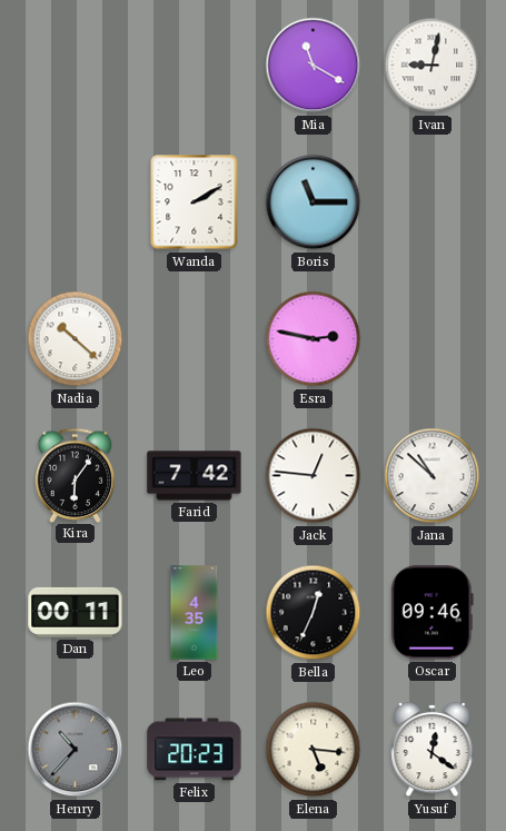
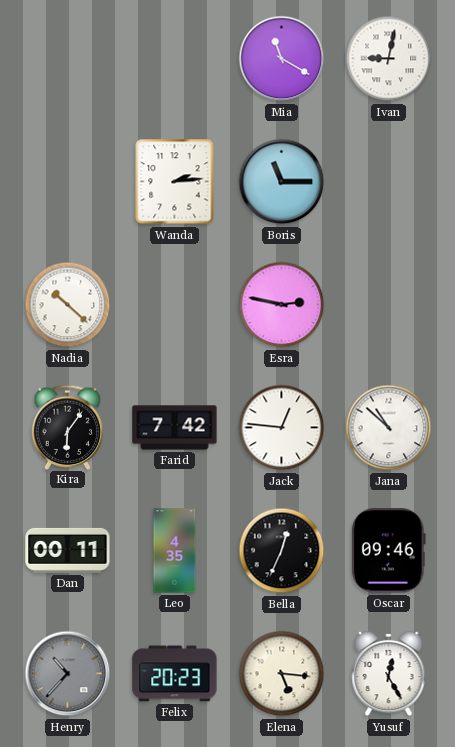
Wanda: 2:10 -> 2:14 (175, 182)
Yusuf: 12:21 -> 12:25 (389, 674)
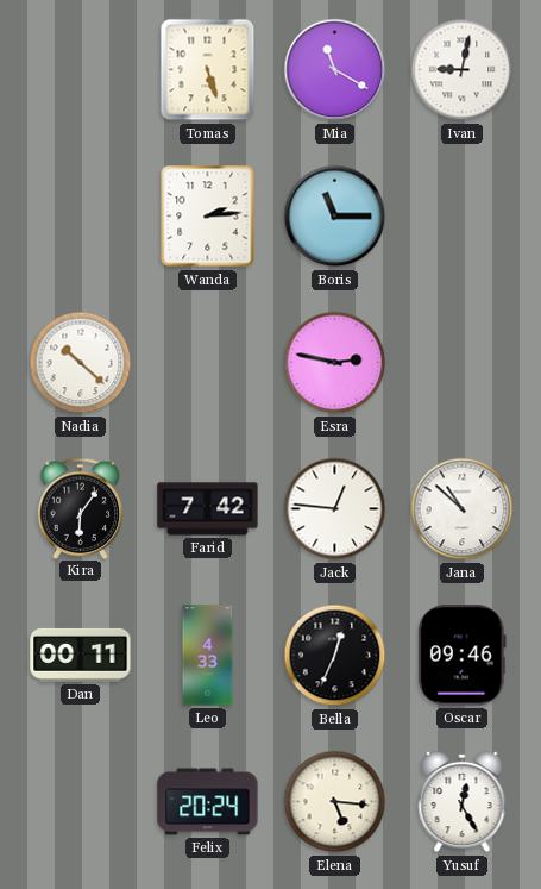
Tomas: none -> 5:27 (208, 70)
Leo: 4:35 -> 4:33 (208, 656)
Henry: 10:37 -> none (68, 674)
Felix: 20:23 -> 20:24 (208, 802)
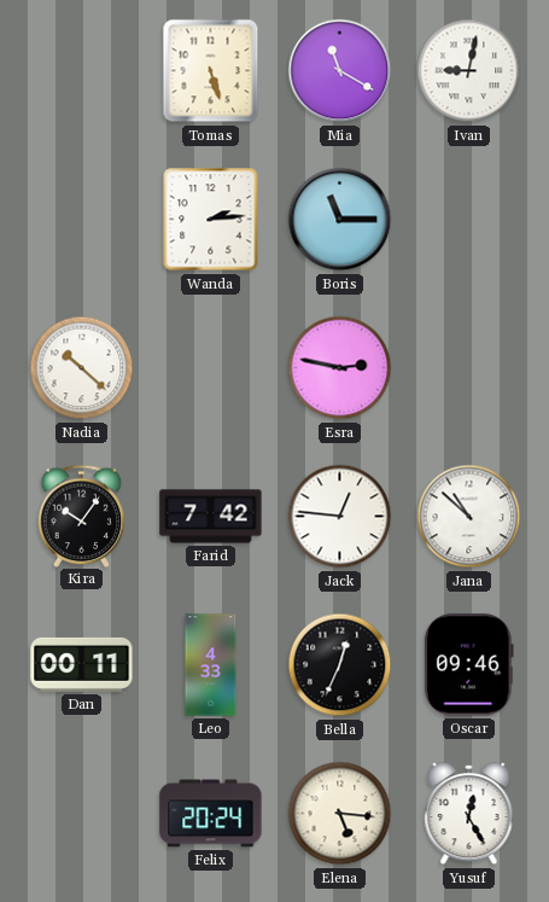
Kira: 6:06 -> 10:06 (82, 516)
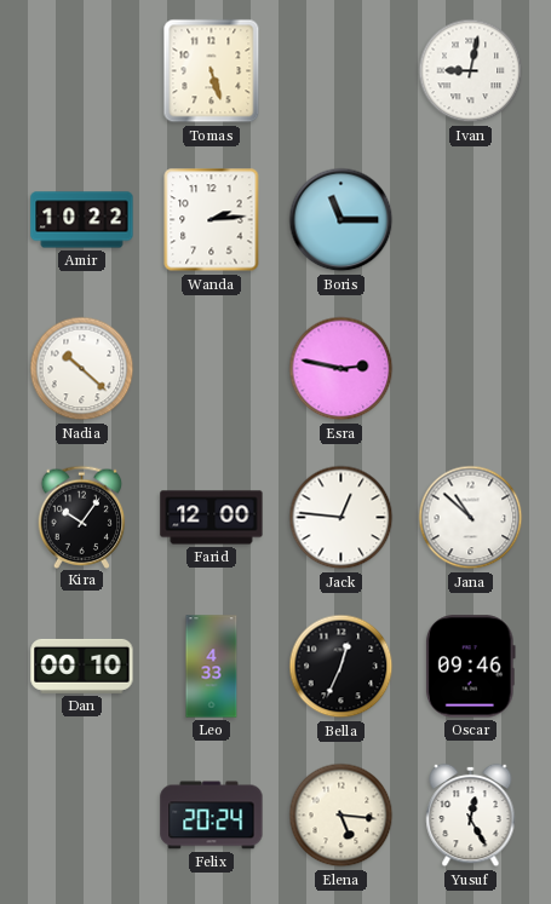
Mia: 11:20 -> none (340, 71)
Amir: none -> 10:22 (82, 220)
Farid: 7:42 -> 12:00 (212, 518)
Dan: 00:11 -> 00:10 (82, 666)
